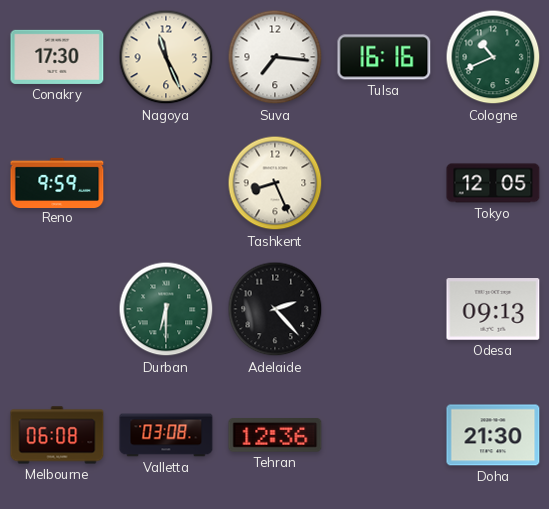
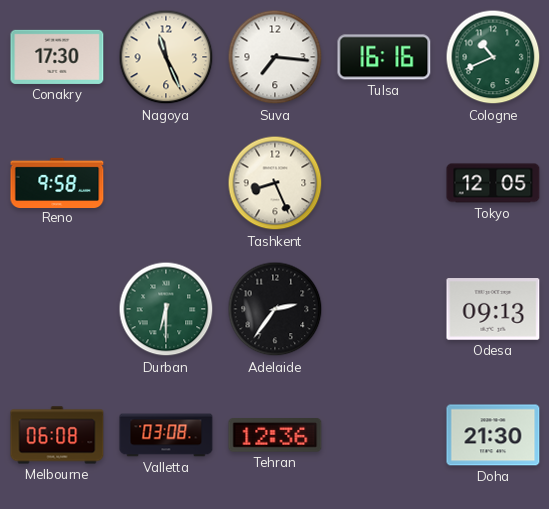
Reno: 9:59 -> 9:58 (57, 182)
Adelaide: 2:23 -> 2:36 (275, 309)
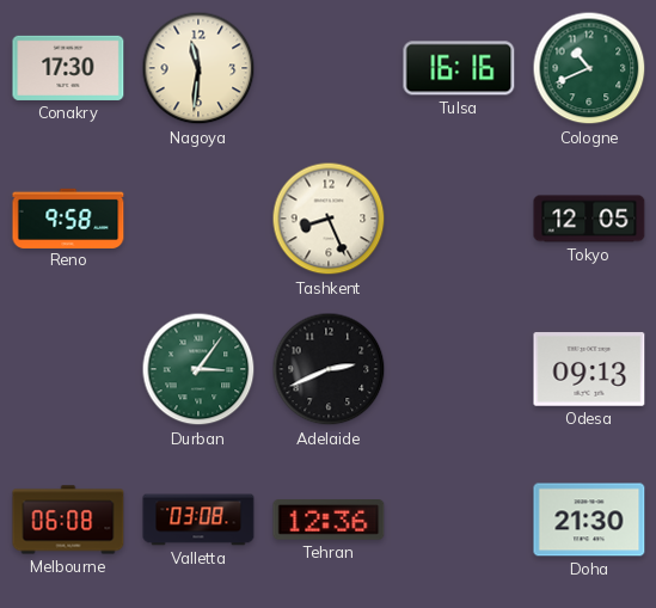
Nagoya: 11:26 -> 11:31 (198, 68)
Suva: 7:16 -> none (275, 57)
Durban: 6:30 -> 3:06 (198, 369)
Adelaide: 2:36 -> 2:41 (329, 369)
